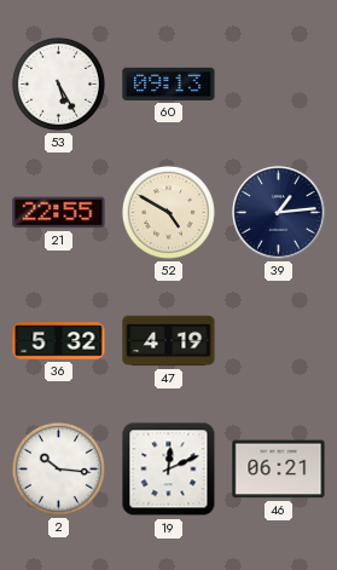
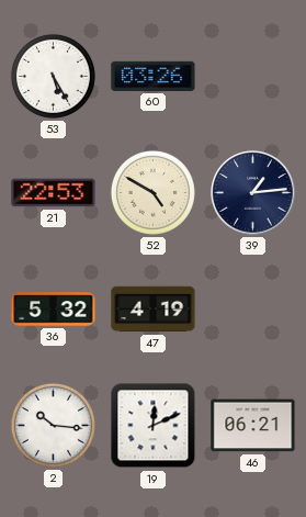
60: 09:13 -> 03:26 (154, 76)
21: 22:55 -> 22:53 (54, 193)
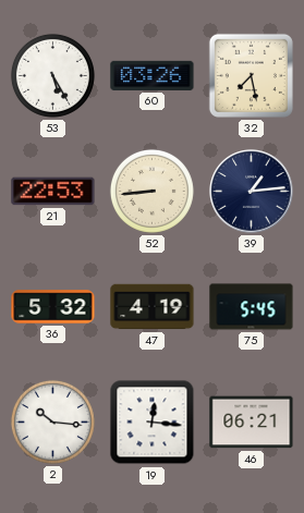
32: none -> 7:28 (251, 75)
52: 4:50 -> 8:44 (151, 191)
75: none -> 5:45 (252, 307)
19: 12:11 -> 12:16 (153, 423)
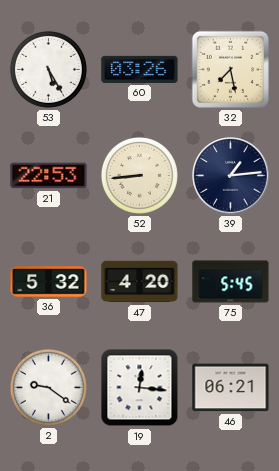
47: 4:19 -> 4:20 (140, 282)
2: 10:16 -> 9:21 (48, 387)
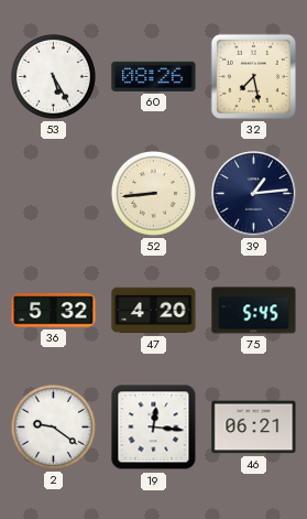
60: 03:26 -> 08:26 (154, 76)
21: 22:53 -> none (49, 176)
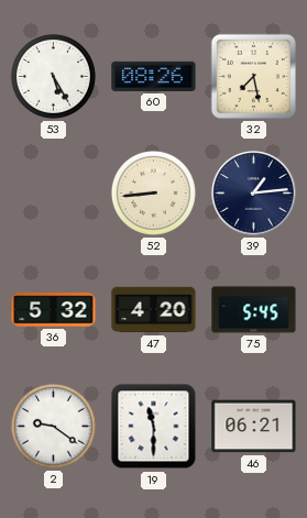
19: 12:16 -> 11:30 (154, 427)
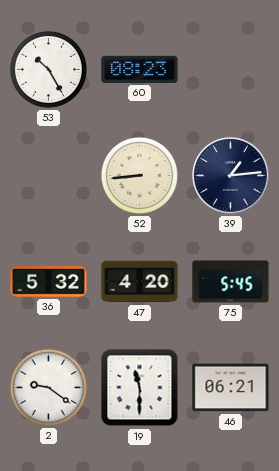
53: 5:25 -> 10:25 (48, 69)
60: 08:26 -> 08:23 (140, 69)
32: 7:28 -> none (253, 76)
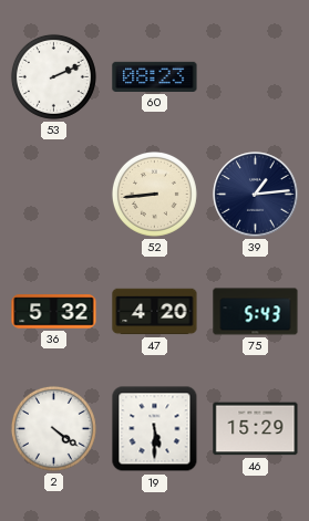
53: 10:25 -> 2:11 (53, 76)
75: 5:45 -> 5:43 (256, 312)
2: 9:21 -> 4:21 (53, 428)
19: 11:30 -> 5:30 (155, 429)
46: 06:21 -> 15:29 (256, 429)
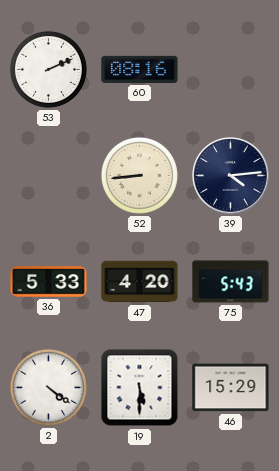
60: 08:23 -> 08:16 (140, 69)
39: 1:14 -> 4:14 (231, 176)
36: 5:32 -> 5:33 (49, 282)
